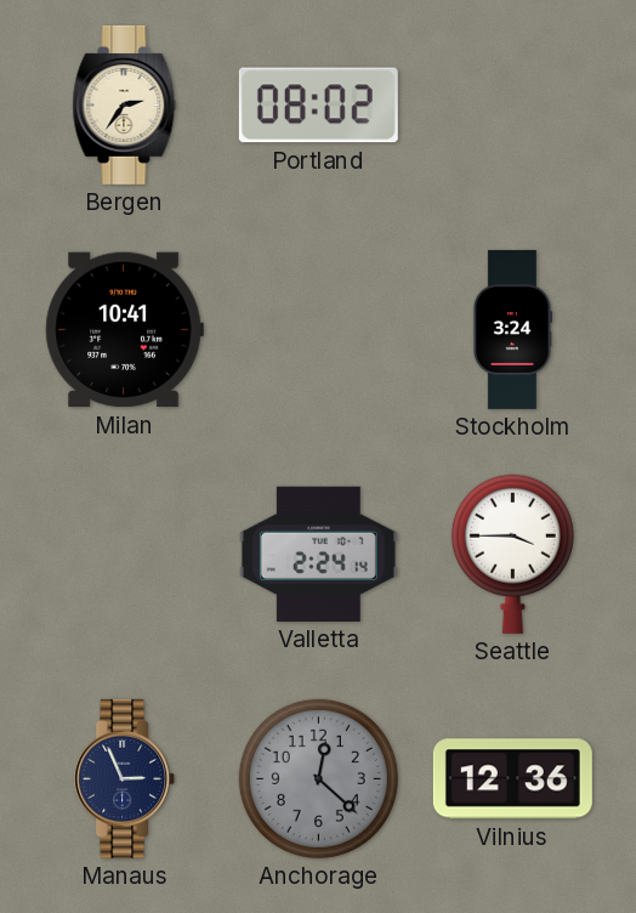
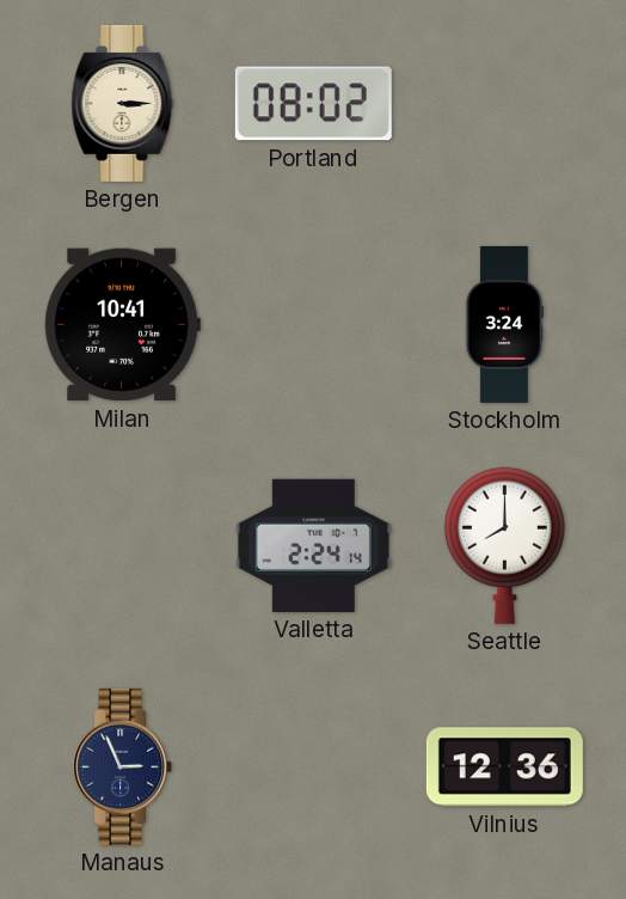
Bergen: 2:36 -> 3:15 (123, 103)
Seattle: 3:45 -> 8:00 (504, 545)
Anchorage: 12:22 -> none (318, 778)
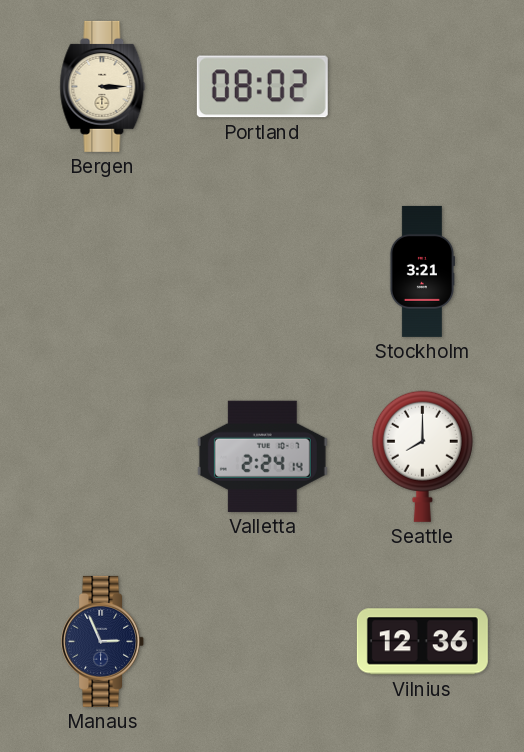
Milan: 10:41 -> none (122, 325)
Stockholm: 3:24 -> 3:21 (421, 271)
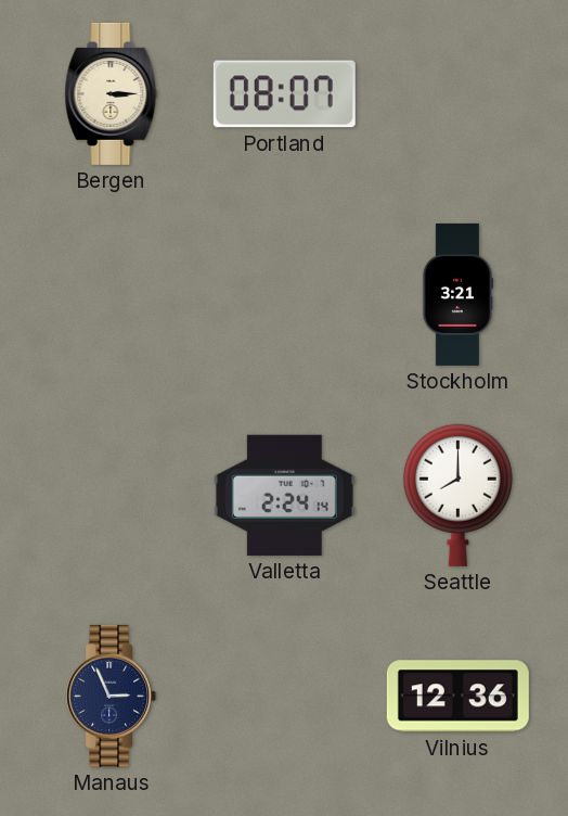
Portland: 08:02 -> 08:07 (284, 94)
